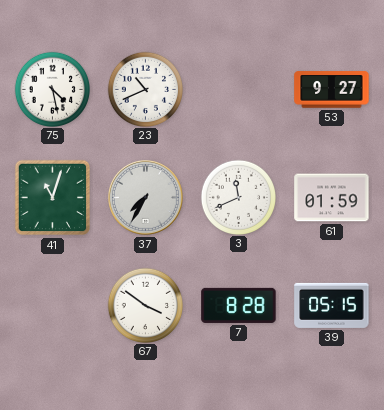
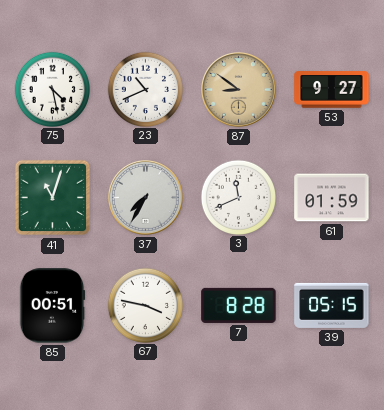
87: none -> 8:51 (239, 90)
85: none -> 00:51 (52, 306)
67: 3:51 -> 3:47 (145, 305)
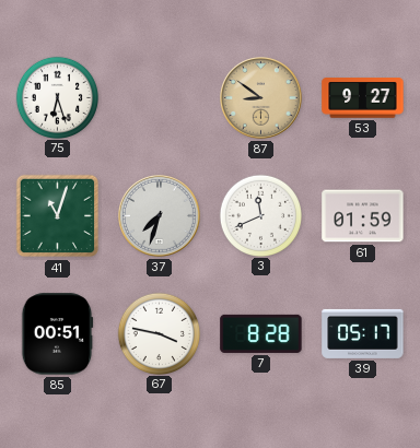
75: 4:28 -> 6:27 (57, 97)
23: 10:41 -> none (145, 89)
37: 7:35 -> 7:33 (160, 216)
39: 05:15 -> 05:17 (363, 333)
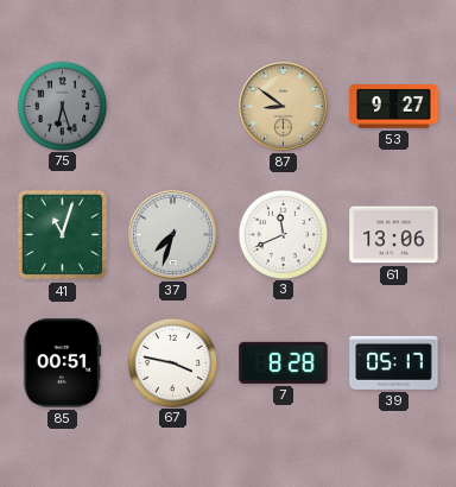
75 dial: white -> grey (62, 106)
61: 01:59 -> 13:06 (394, 235)
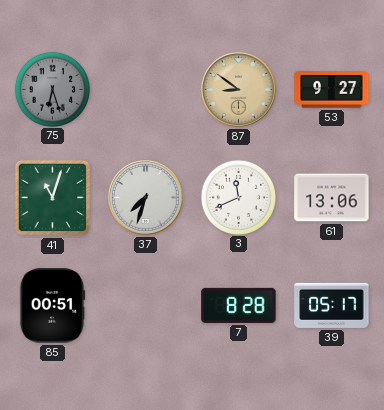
67: 3:47 -> none (172, 362)
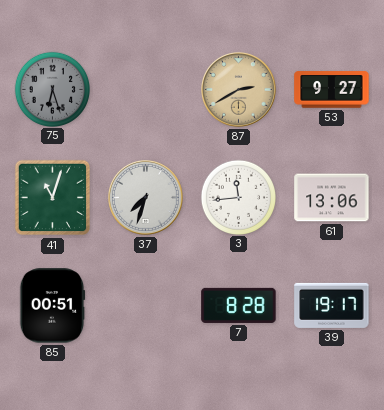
87: 8:51 -> 2:40 (239, 90)
3: 11:41 -> 11:44 (238, 197)
39: 05:17 -> 19:17 (332, 305)
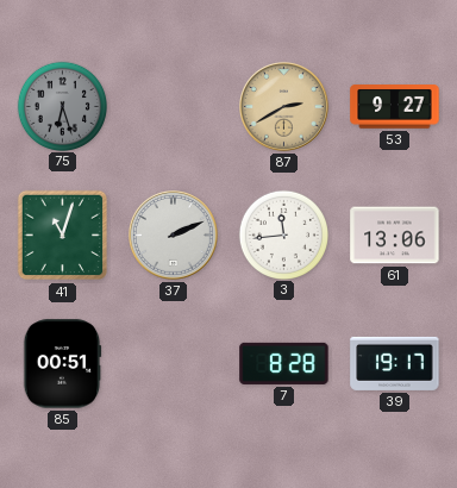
37: 7:33 -> 2:11 (174, 236)
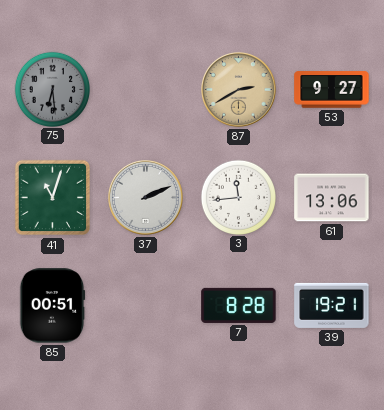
75: 6:27 -> 6:29 (52, 89)
39: 19:17 -> 19:21 (332, 305)
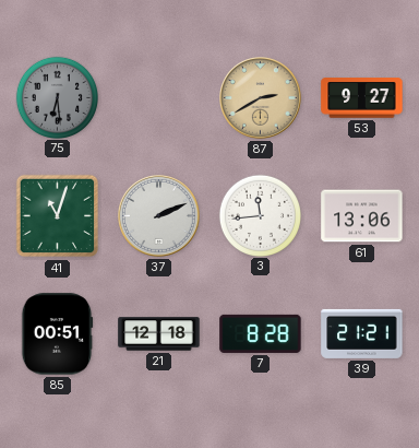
21: none -> 12:18 (159, 334)
39: 19:21 -> 21:21 (362, 333)
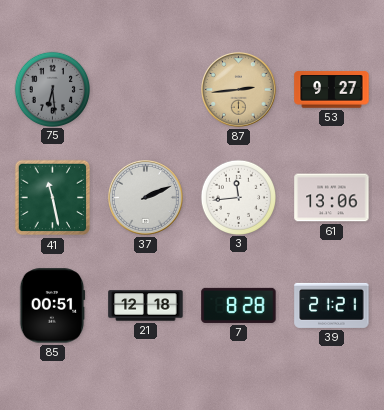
87: 2:40 -> 2:44 (239, 90)
41: 11:03 -> 11:28 (53, 198)
